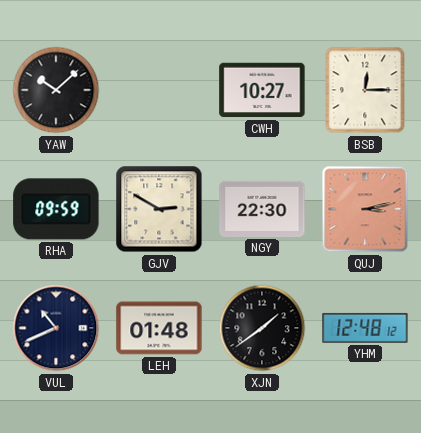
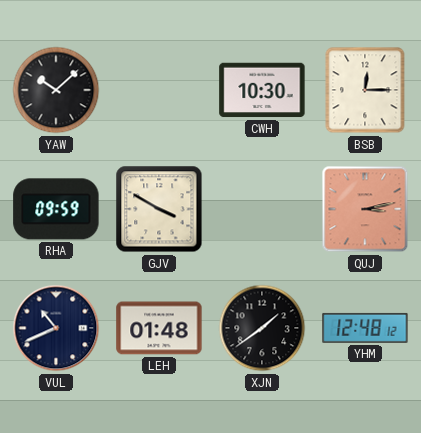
CWH: 10:27 -> 10:30 (262, 90)
GJV: 2:50 -> 3:50 (159, 209)
NGY: 22:30 -> none (262, 209)
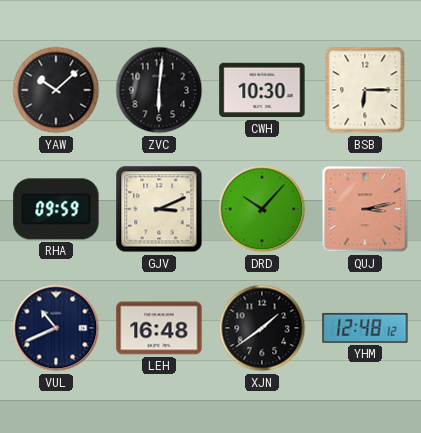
ZVC: none -> 6:01 (159, 90)
BSB: 12:15 -> 6:15 (365, 90)
GJV: 3:50 -> 3:11 (159, 209)
DRD: none -> 10:07 (262, 209)
LEH: 01:48 -> 16:48 (159, 328)
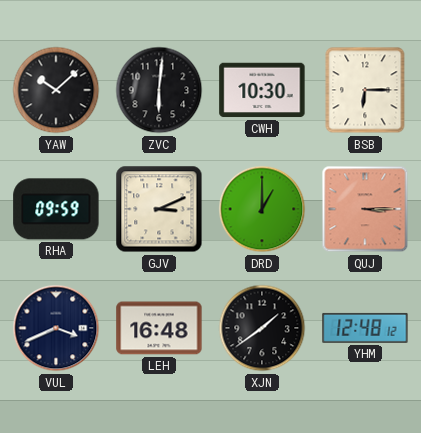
DRD: 10:07 -> 1:00 (262, 209)
QUJ: 3:13 -> 3:15 (365, 209)
VUL: 10:41 -> 3:41 (56, 328)
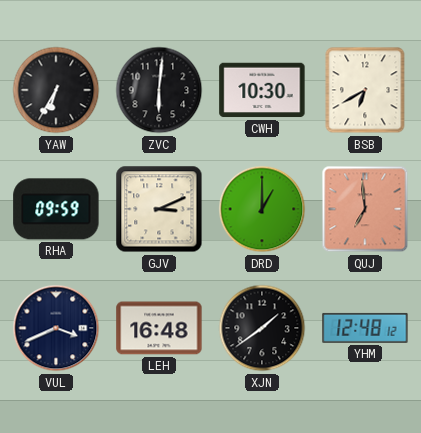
YAW: 10:08 -> 6:35 (56, 90)
BSB: 6:15 -> 6:40 (365, 90)
QUJ: 3:15 -> 6:59 (365, 209)
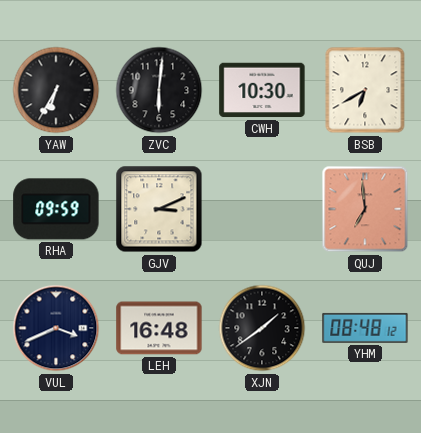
DRD: 1:00 -> none (262, 209)
YHM: 12:48 -> 08:48 (365, 328)
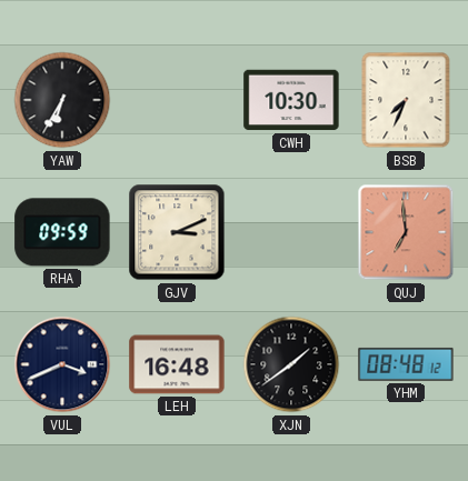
ZVC: 6:01 -> none (159, 90)
BSB: 6:40 -> 7:34 (406, 100)
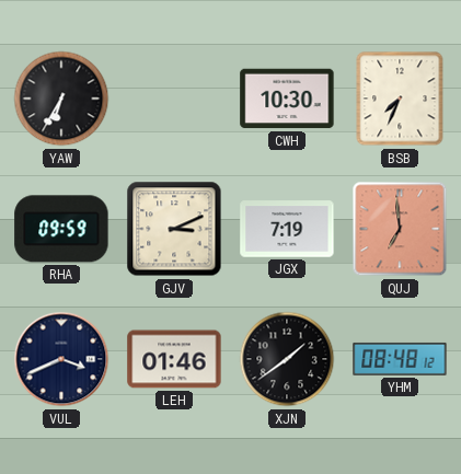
JGX: none -> 7:19 (287, 229)
LEH: 16:48 -> 01:46 (174, 359)
